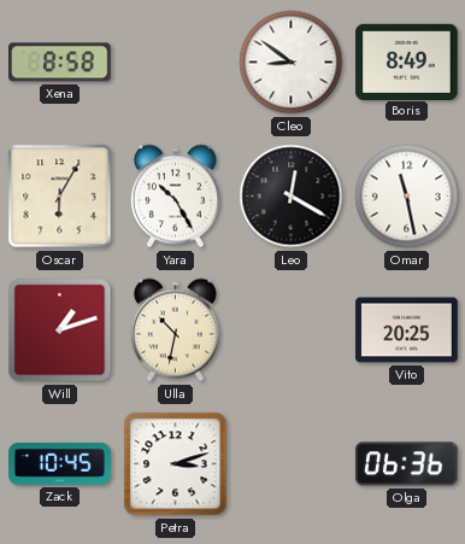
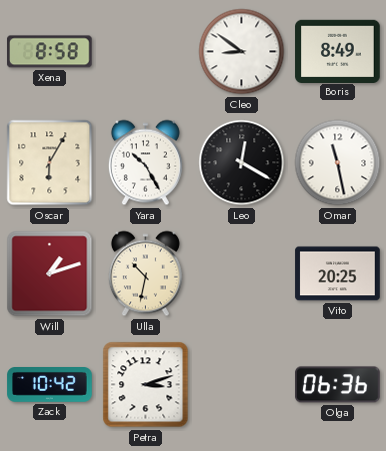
Zack: 10:45 -> 10:42 (50, 385)
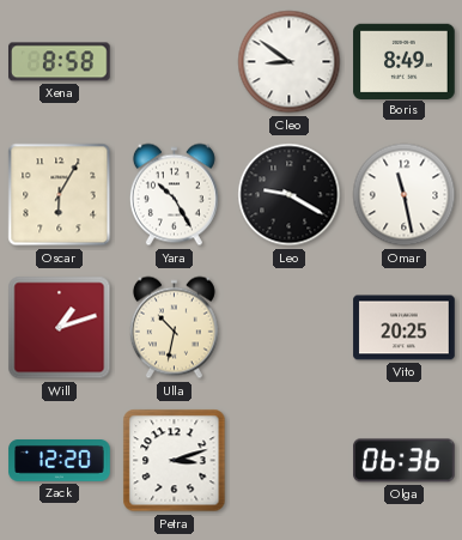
Leo: 12:20 -> 9:20 (290, 195)
Zack: 10:42 -> 12:20 (60, 461)
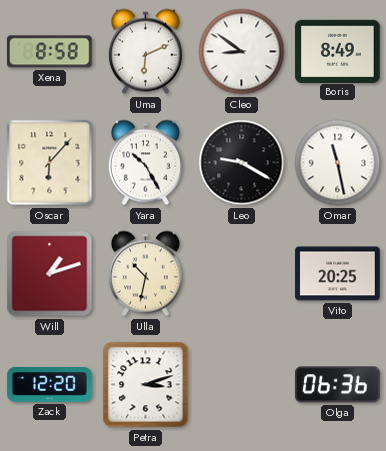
Uma: none -> 6:11 (145, 52)
Oscar: 6:05 -> 6:07 (50, 163)
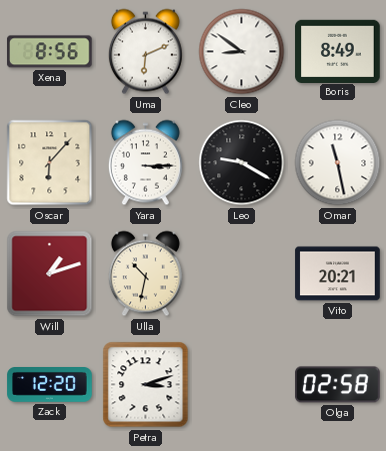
Xena: 8:58 -> 8:56 (50, 52)
Yara: 10:25 -> 3:15 (145, 163)
Vito: 20:25 -> 20:21 (338, 274)
Olga: 06:36 -> 02:58 (338, 385)
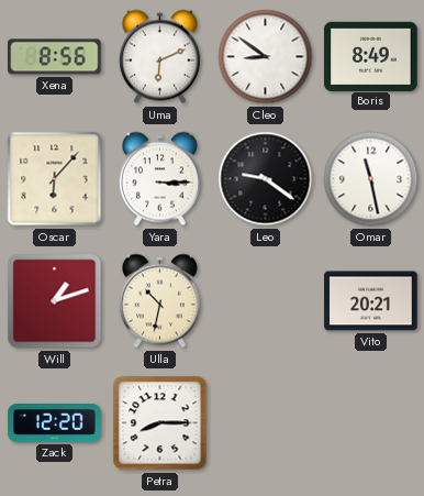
Leo: 9:20 -> 9:21 (266, 179)
Petra: 3:12 -> 8:15 (160, 423)
Olga: 02:58 -> none (338, 385)
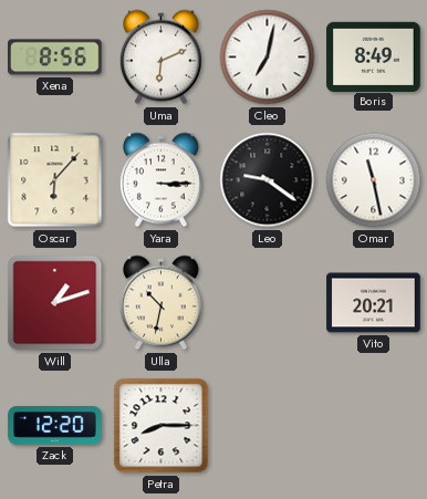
Cleo: 8:51 -> 7:02 (268, 58)
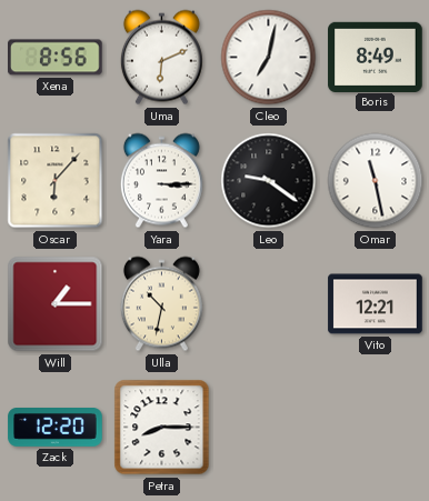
Will: 1:12 -> 1:15 (56, 304)
Vito: 20:21 -> 12:21 (376, 304)
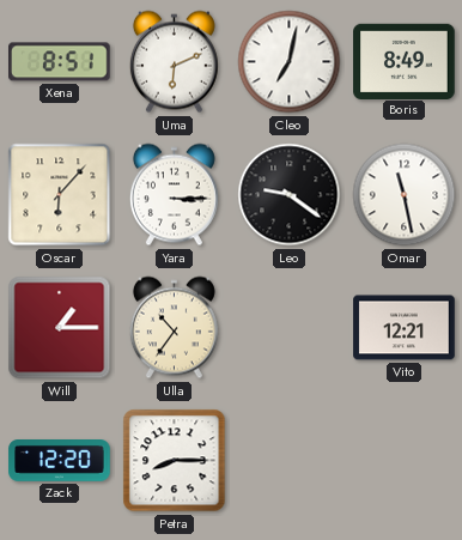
Xena: 8:56 -> 8:51 (60, 62)
Ulla: 10:32 -> 10:36 (174, 328)
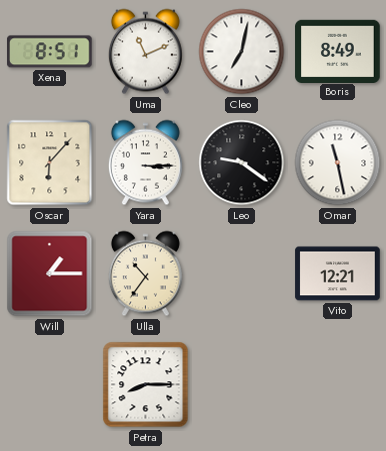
Uma: 6:11 -> 11:11 (145, 52)
Zack: 12:20 -> none (60, 461)
